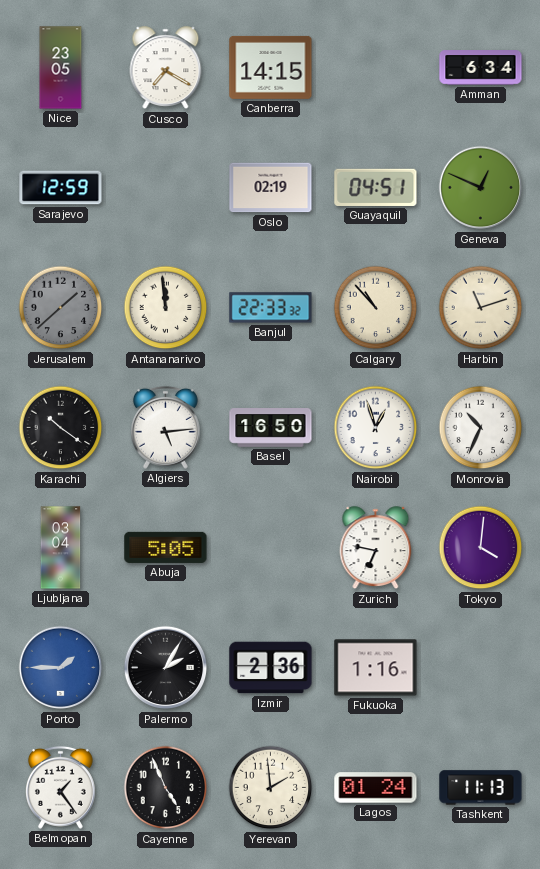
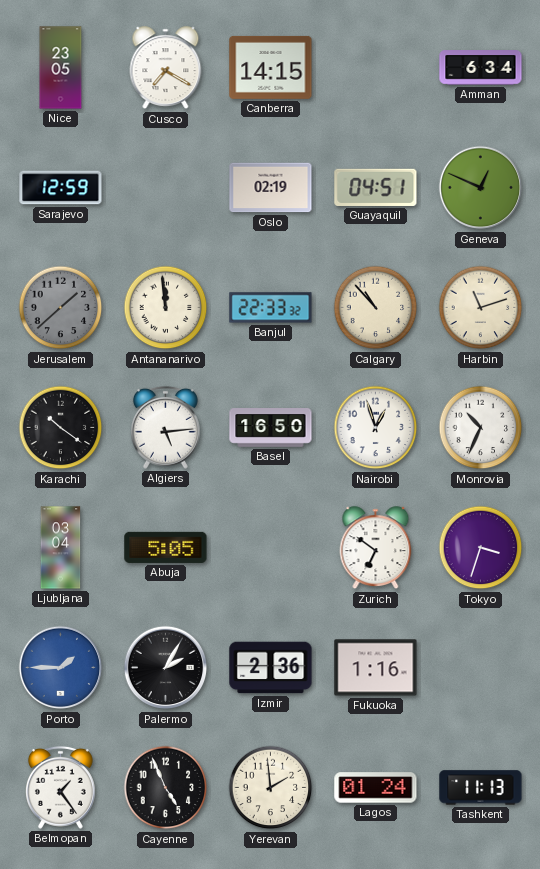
Zurich: 6:47 -> 6:51 (376, 548)
Tokyo: 4:01 -> 3:33 (481, 548)
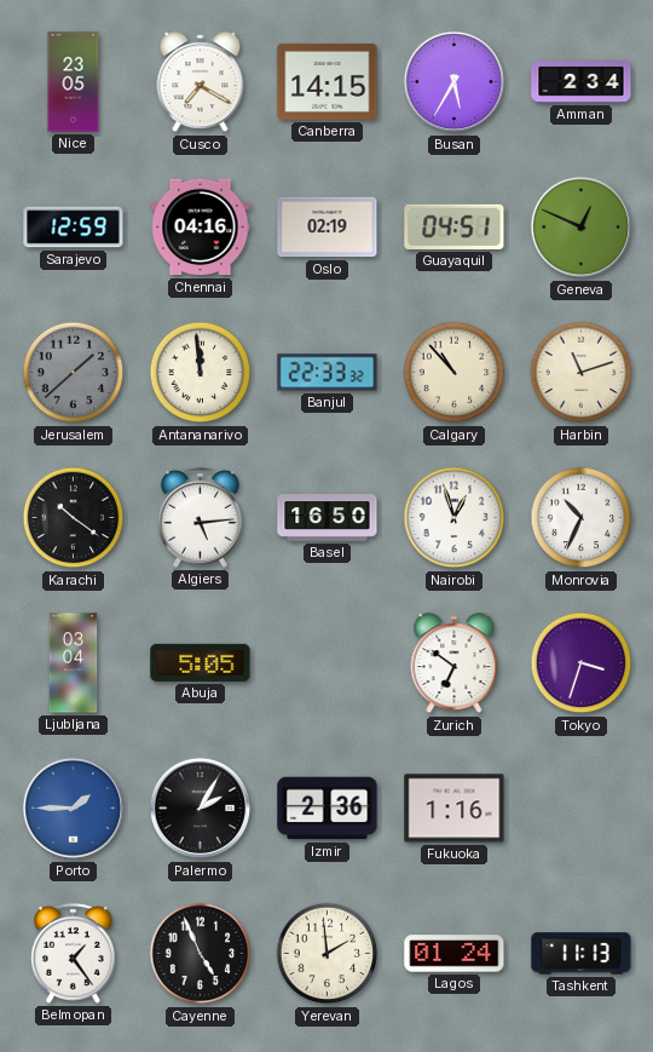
Busan: none -> 5:35 (455, 82)
Amman: 6:34 -> 2:34 (582, 82)
Chennai: none -> 04:16 (201, 228)
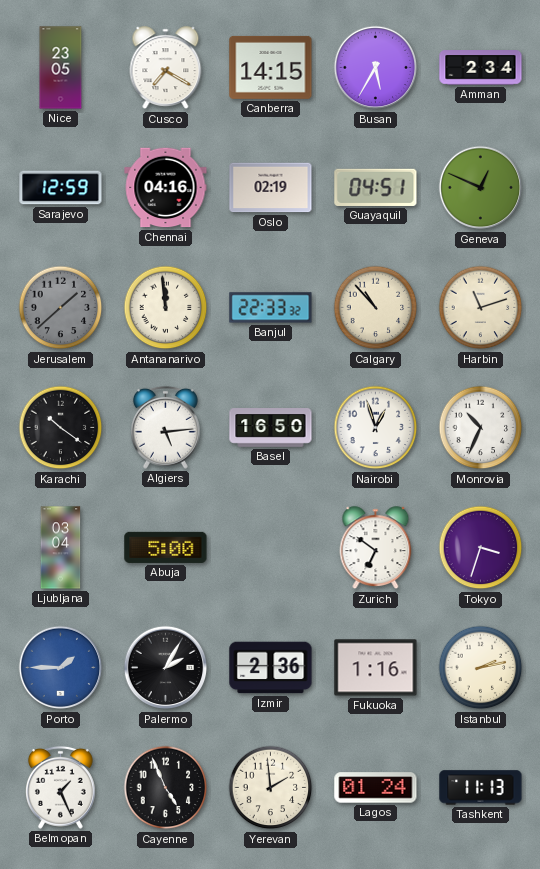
Abuja: 5:05 -> 5:00 (166, 547)
Istanbul: none -> 2:13 (481, 668)
Belmopan: 1:24 -> 1:26 (60, 787)
